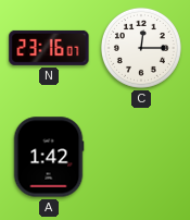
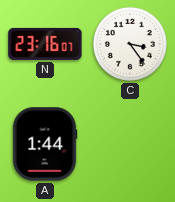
C: 12:15 -> 3:24 (130, 44)
A: 1:42 -> 1:44 (45, 144)
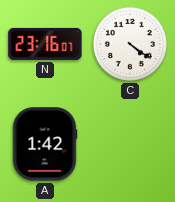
C: 3:24 -> 4:21 (130, 44)
A: 1:44 -> 1:42 (45, 144)
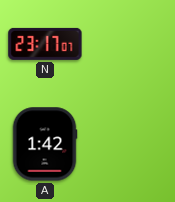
N: 23:16 -> 23:17 (45, 44)
C: 4:21 -> none (130, 44)
